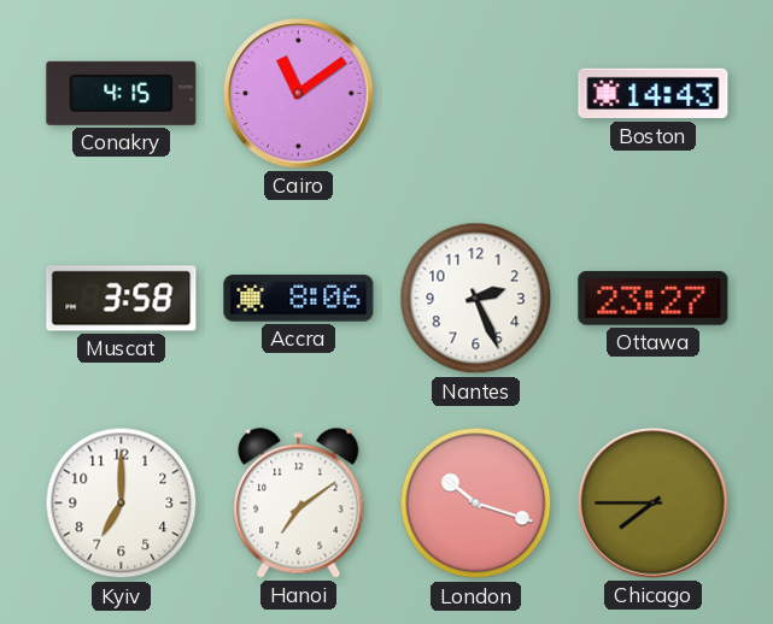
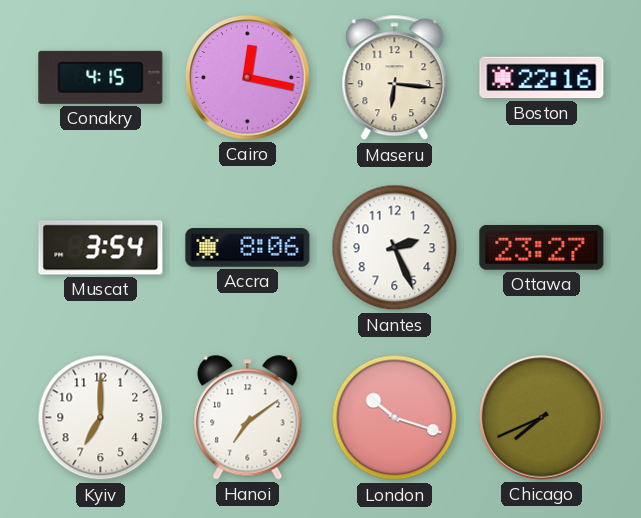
Cairo: 11:09 -> 12:17 (248, 78)
Maseru: none -> 6:16 (395, 78)
Boston: 14:43 -> 22:16 (542, 78)
Muscat: 3:58 -> 3:54 (101, 248)
Chicago: 7:45 -> 7:41 (542, 418)
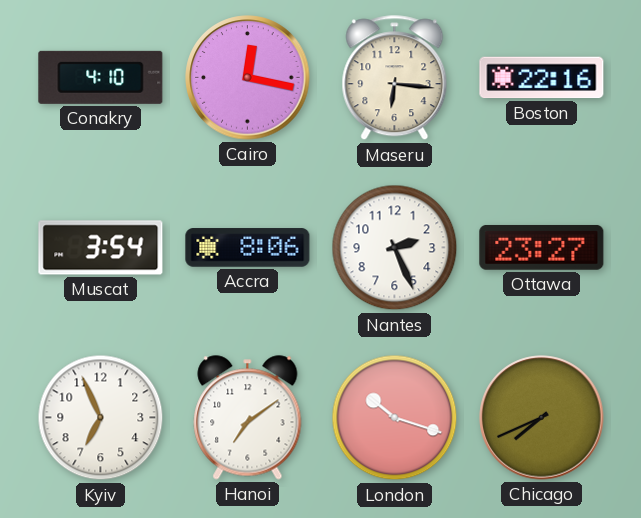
Conakry: 4:15 -> 4:10 (101, 77)
Kyiv: 7:00 -> 6:56 (101, 418)
